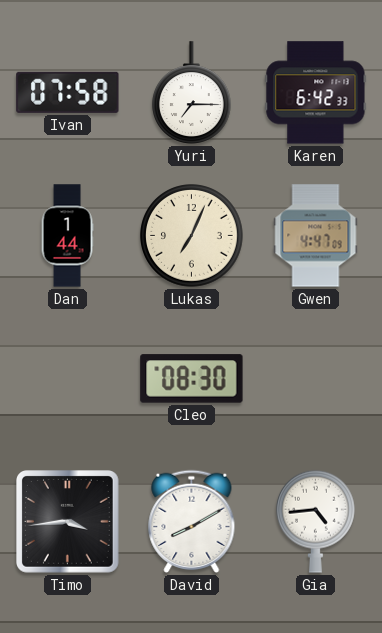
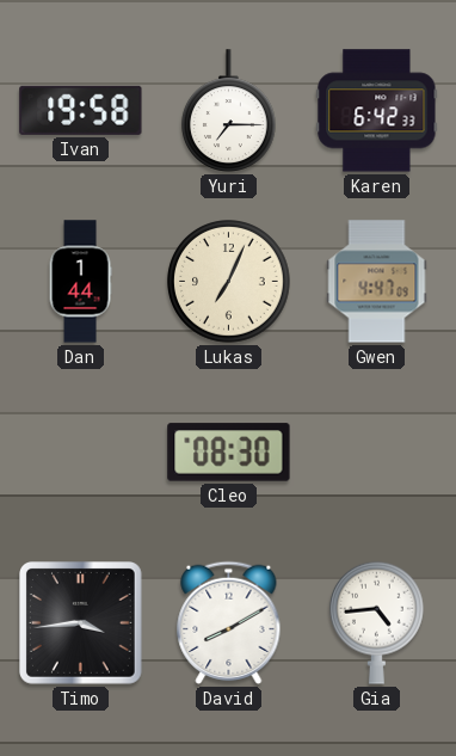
Ivan: 07:58 -> 19:58 (81, 110)
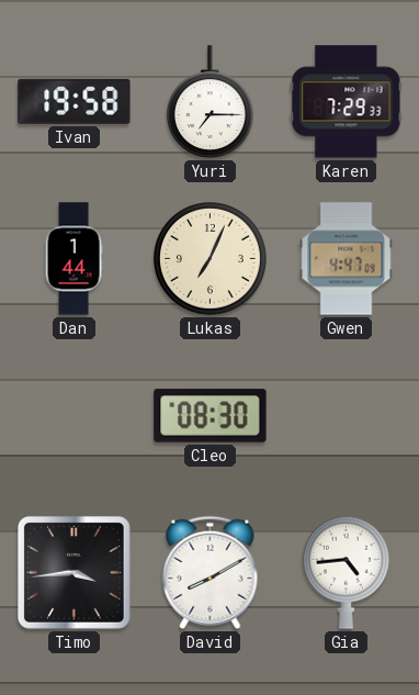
Karen: 6:42 -> 7:29 (347, 102)
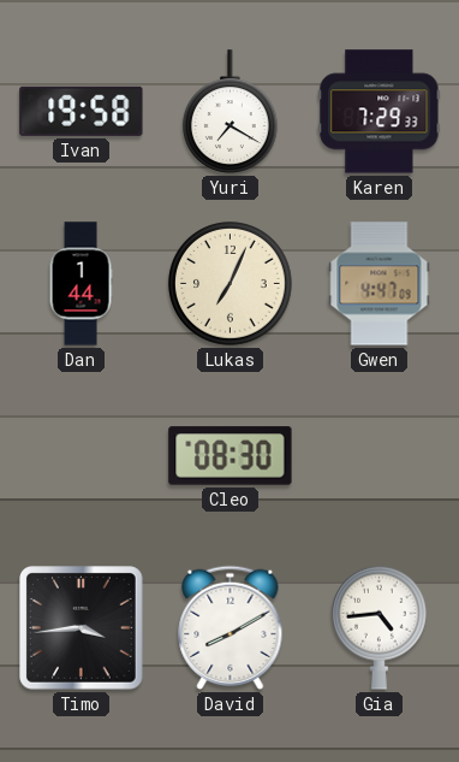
Yuri: 7:15 -> 7:20 (231, 112)
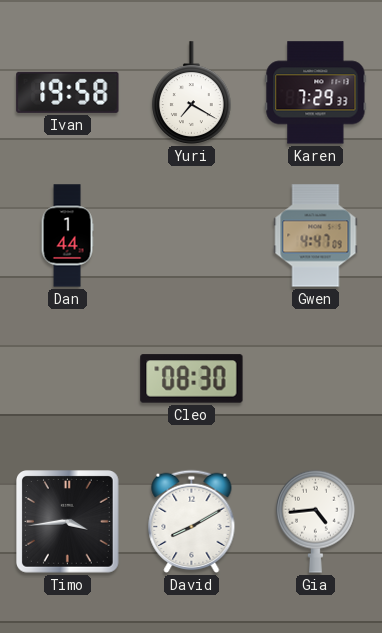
Lukas: 7:04 -> none (231, 284)
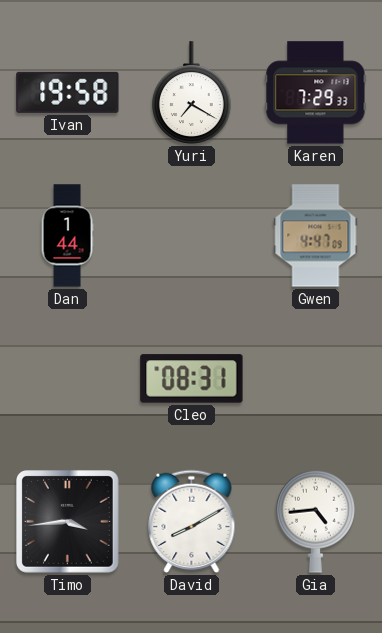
Cleo: 08:30 -> 08:31 (192, 379)
